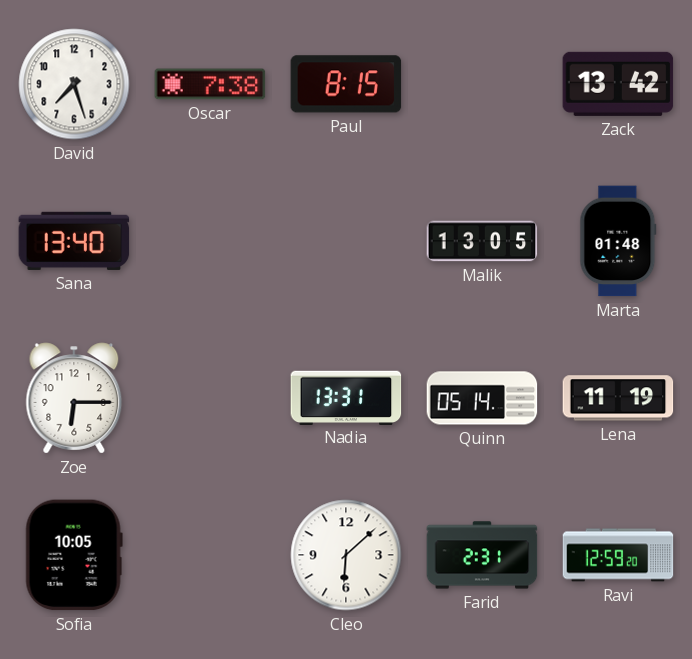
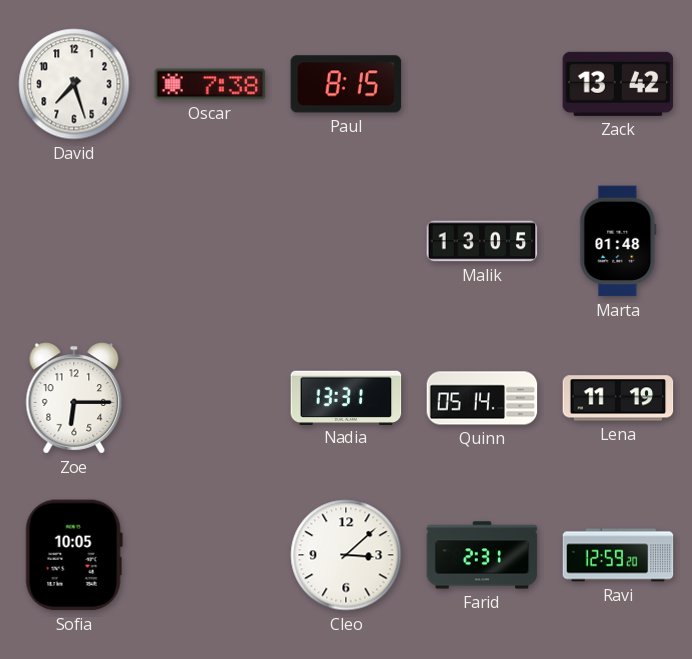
Sana: 13:40 -> none (74, 241)
Cleo: 6:08 -> 3:08 (346, 555)
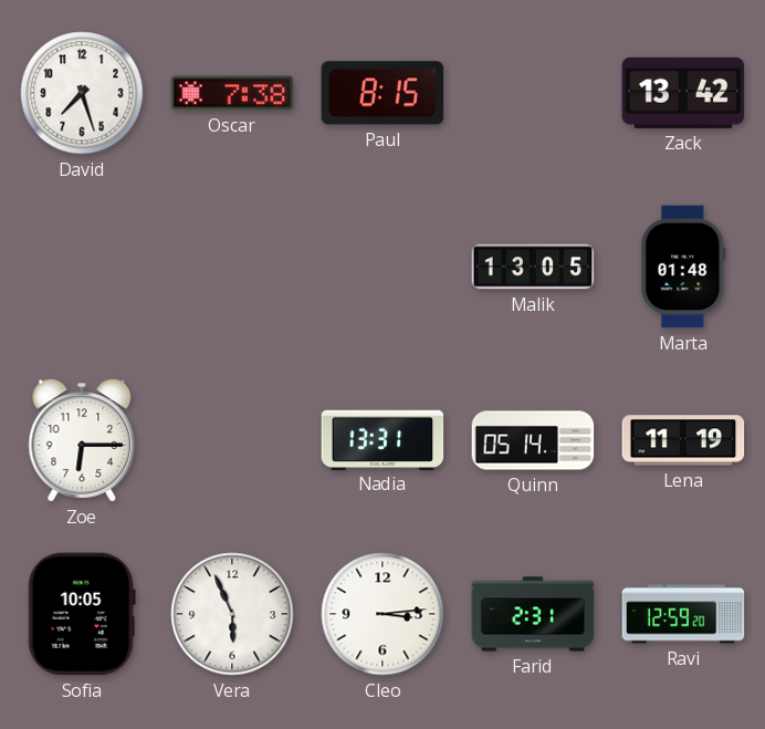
Vera: none -> 5:56 (232, 614)
Cleo: 3:08 -> 3:14 (382, 614)
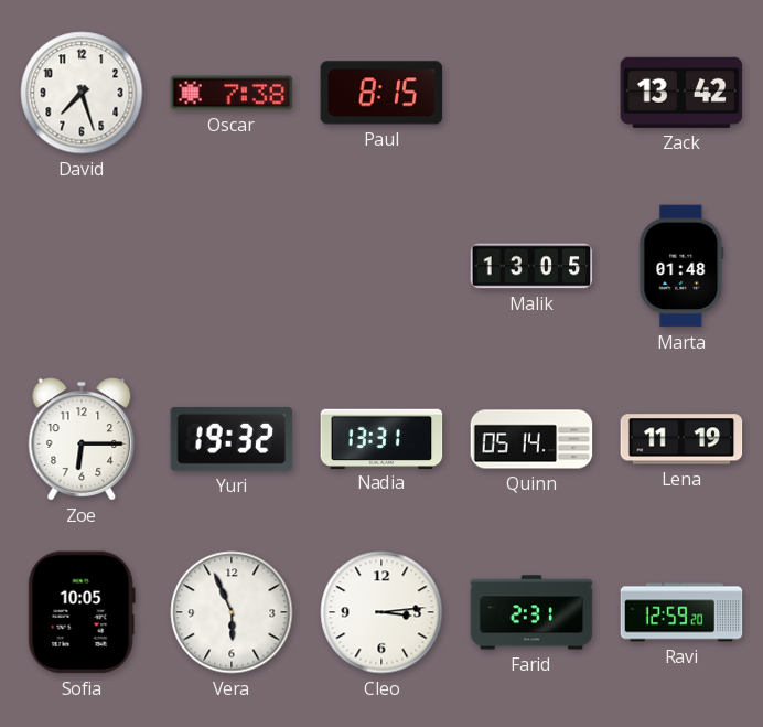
Yuri: none -> 19:32 (232, 439)
